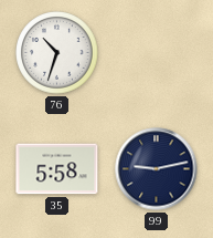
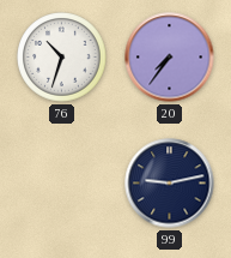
20: none -> 7:36 (170, 58)
35: 5:58 -> none (57, 169)
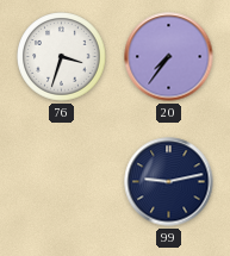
76: 10:33 -> 3:33 (62, 57)
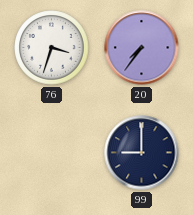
99: 9:13 -> 9:00 (142, 153)
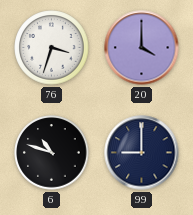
20: 7:36 -> 4:00 (142, 48)
6: none -> 10:48 (52, 153)
